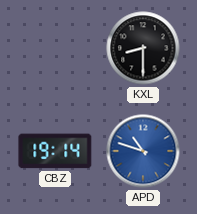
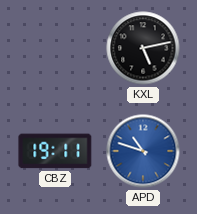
KXL: 8:30 -> 5:13 (143, 48)
CBZ: 19:14 -> 19:11 (55, 151)
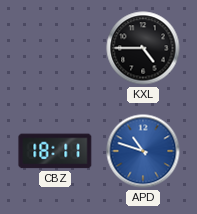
KXL: 5:13 -> 4:45 (143, 48)
CBZ: 19:11 -> 18:11 (55, 151)
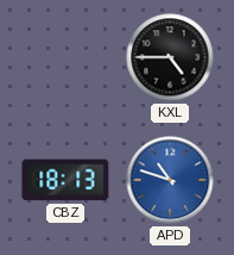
CBZ: 18:11 -> 18:13 (65, 180)
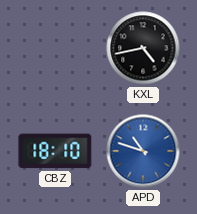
KXL: 4:45 -> 4:43 (143, 48)
CBZ: 18:13 -> 18:10 (55, 151)
